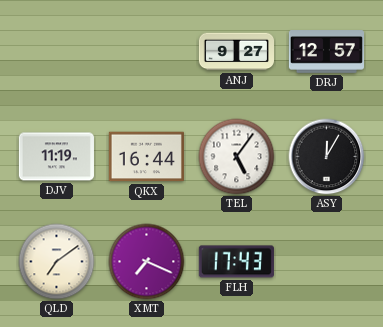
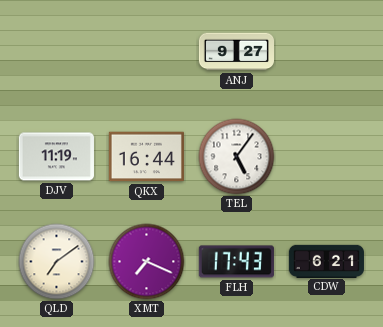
DRJ: 12:57 -> none (326, 52)
ASY: 12:05 -> none (327, 157)
CDW: none -> 6:21 (326, 261)
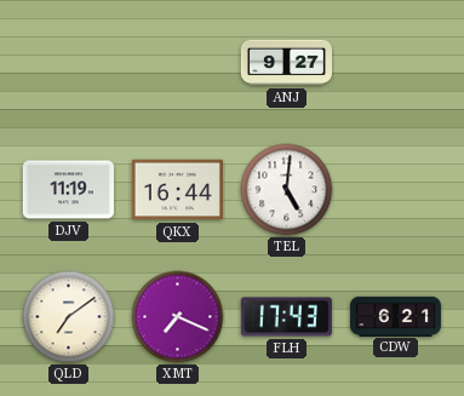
TEL: 5:06 -> 5:01 (287, 190)
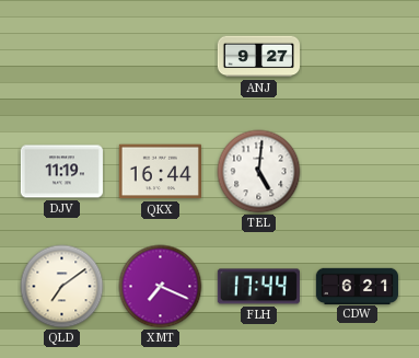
FLH: 17:43 -> 17:44 (258, 287)
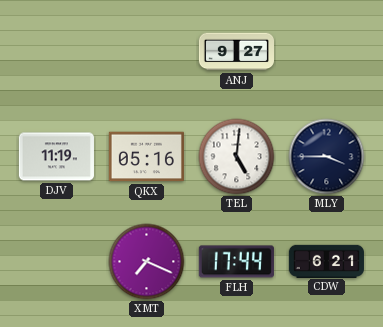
QKX: 16:44 -> 05:16 (146, 157)
MLY: none -> 3:45 (327, 157)
QLD: 7:09 -> none (62, 287)
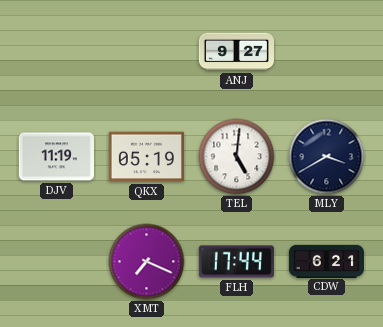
QKX: 05:16 -> 05:19 (146, 157)
MLY: 3:45 -> 3:40 (327, 157)
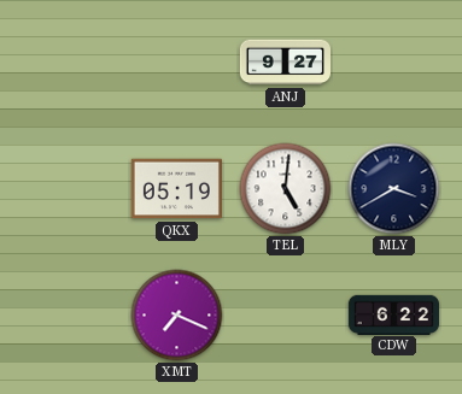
DJV: 11:19 -> none (56, 157)
FLH: 17:44 -> none (236, 262)
CDW: 6:21 -> 6:22 (393, 314)
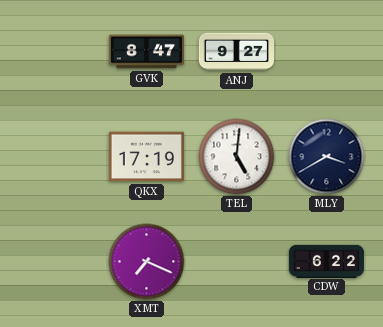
GVK: none -> 8:47 (146, 52)
QKX: 05:19 -> 17:19 (146, 157)
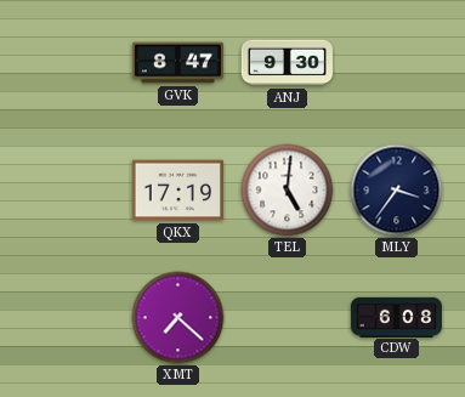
ANJ: 9:27 -> 9:30 (287, 63)
MLY: 3:40 -> 3:36 (397, 191)
XMT: 7:19 -> 7:22 (178, 318)
CDW: 6:22 -> 6:08 (396, 317)
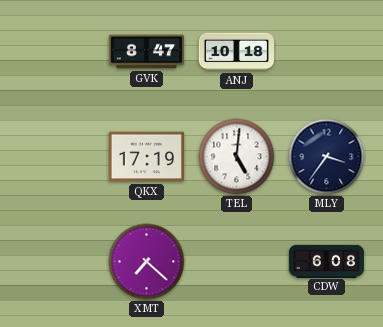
ANJ: 9:30 -> 10:18 (236, 52)
